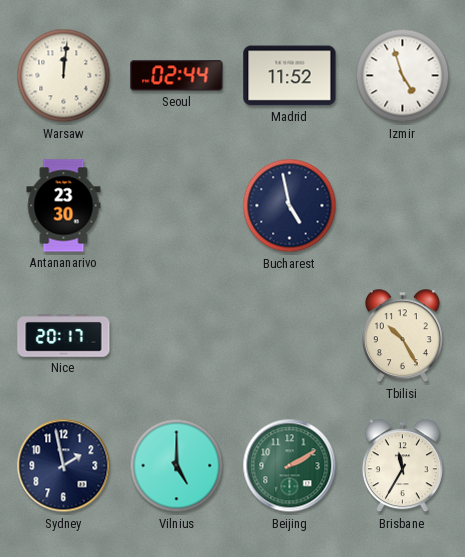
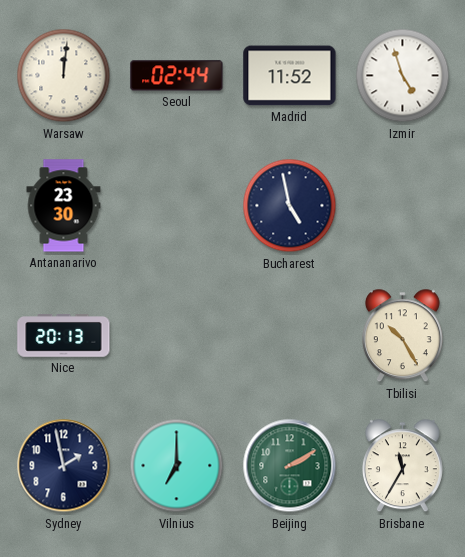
Nice: 20:17 -> 20:13 (64, 336)
Vilnius: 5:00 -> 7:00 (177, 466)
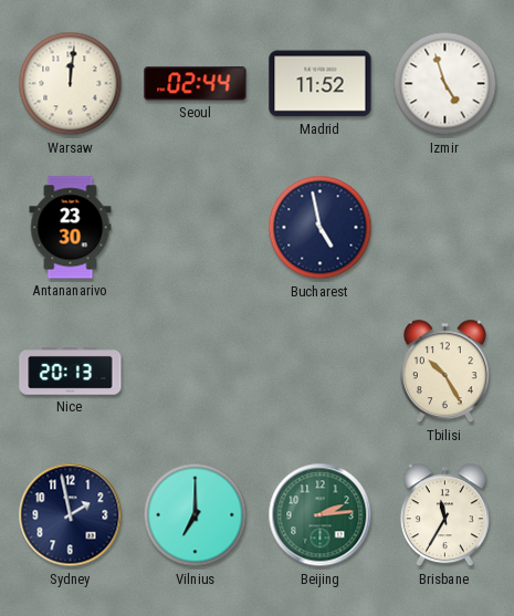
Beijing: 2:10 -> 2:14 (321, 515)
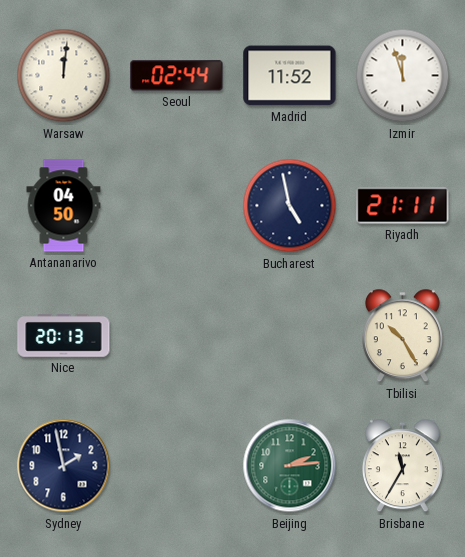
Izmir: 4:57 -> 11:57 (403, 76)
Antananarivo: 23:30 -> 04:50 (64, 206)
Riyadh: none -> 21:11 (403, 206)
Vilnius: 7:00 -> none (196, 515)
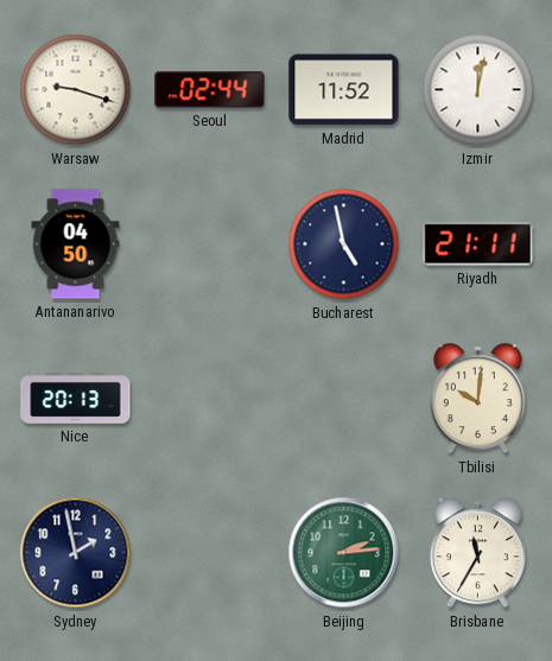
Warsaw: 12:01 -> 9:18 (76, 90)
Izmir: 11:57 -> 12:02 (478, 90)
Tbilisi: 10:25 -> 10:01 (477, 399)
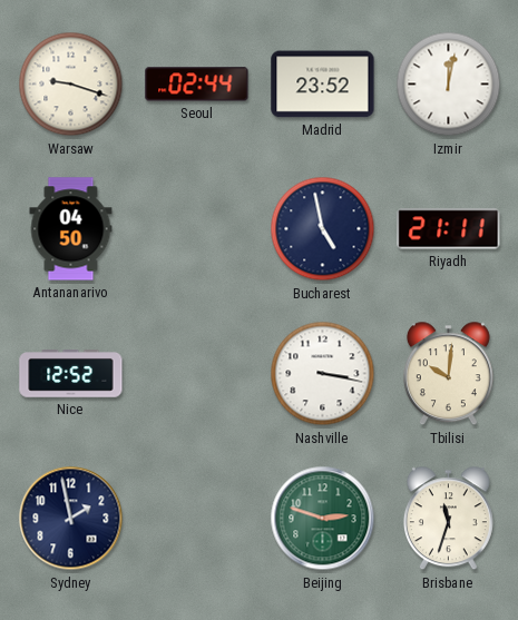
Madrid: 11:52 -> 23:52 (323, 85)
Nice: 20:13 -> 12:52 (71, 374)
Nashville: none -> 3:17 (323, 374)
Beijing: 2:14 -> 2:48 (323, 519)
Brisbane: 11:35 -> 11:33 (448, 519)
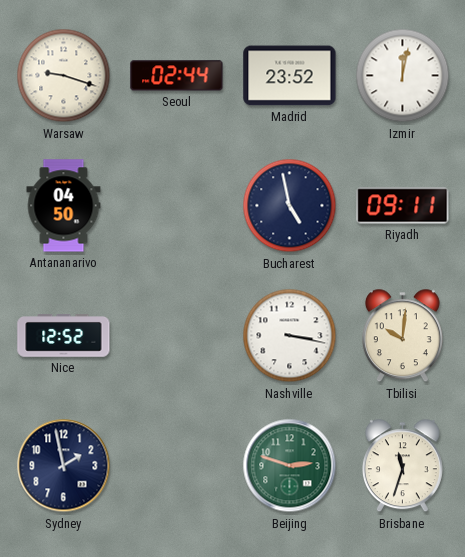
Riyadh: 21:11 -> 09:11 (403, 206)
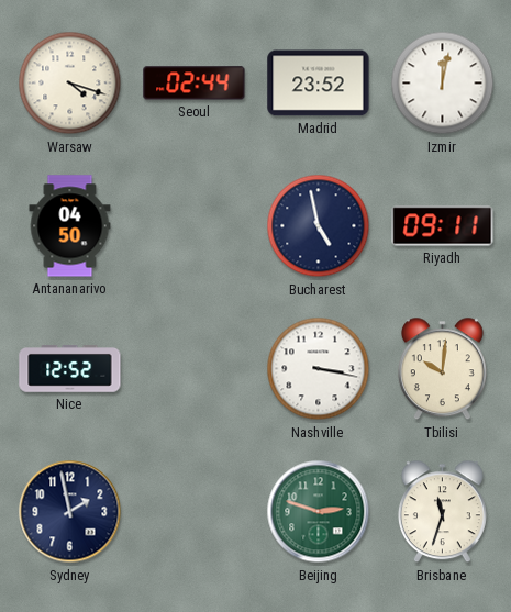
Warsaw: 9:18 -> 4:18 (70, 84)
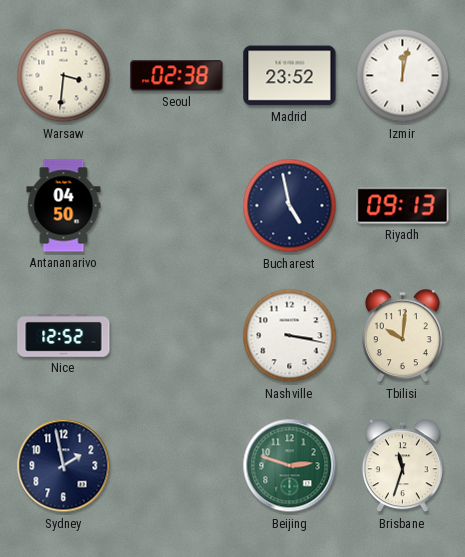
Warsaw: 4:18 -> 3:31 (64, 76)
Seoul: 02:44 -> 02:38 (177, 76)
Riyadh: 09:11 -> 09:13 (403, 206)
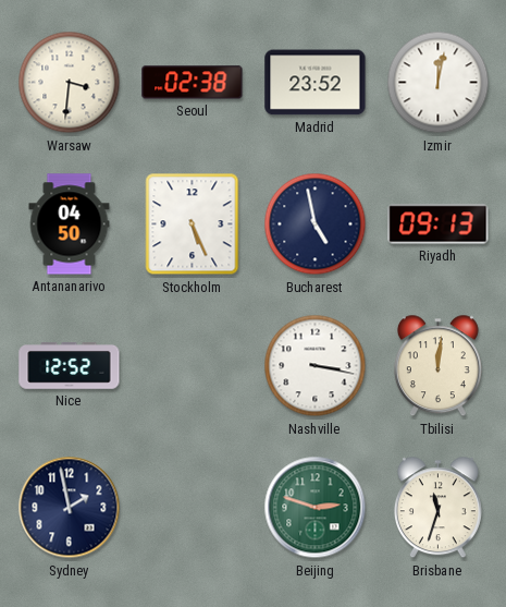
Stockholm: none -> 5:26 (193, 224)
Tbilisi: 10:01 -> 12:01 (437, 366)
